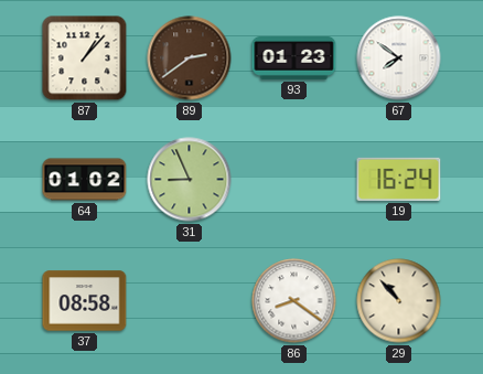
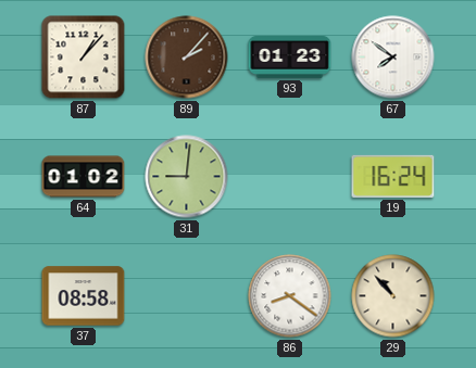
89: 2:39 -> 2:07 (187, 58)
31: 8:56 -> 9:01 (187, 177)
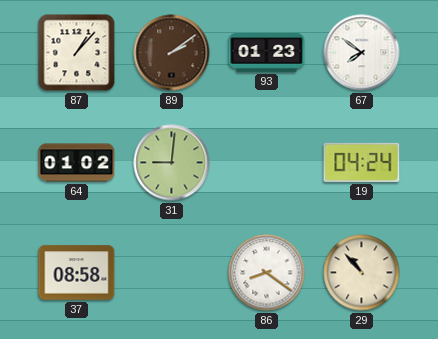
89: 2:07 -> 2:09 (172, 53)
19: 16:24 -> 04:24 (362, 162)
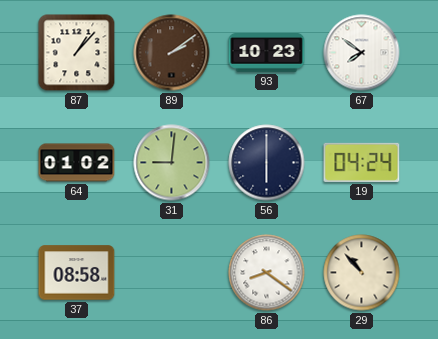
93: 01:23 -> 10:23 (267, 53)
56: none -> 6:00 (267, 163)
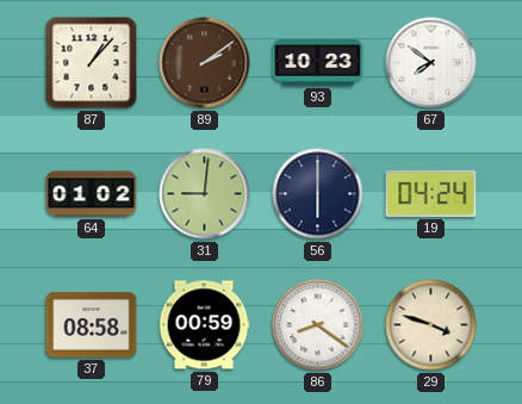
79: none -> 00:59 (204, 325)
29: 10:53 -> 3:48 (431, 325)
